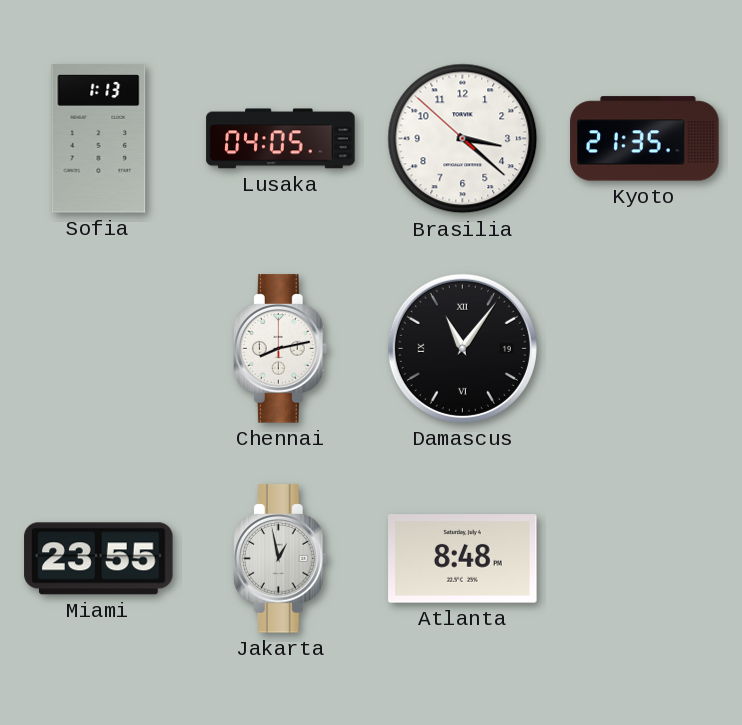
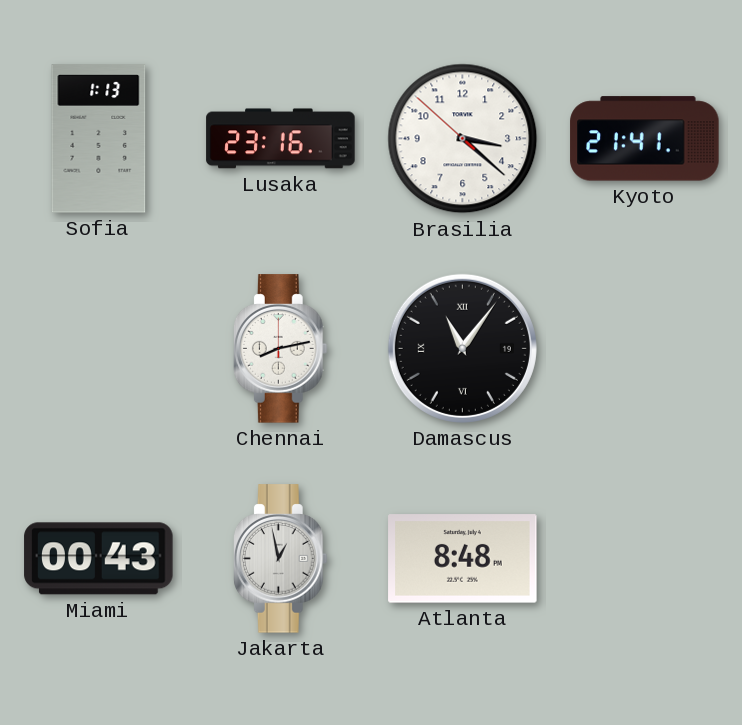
Lusaka: 04:05 -> 23:16 (281, 139)
Kyoto: 21:35 -> 21:41 (645, 139)
Miami: 23:55 -> 00:43 (99, 559)
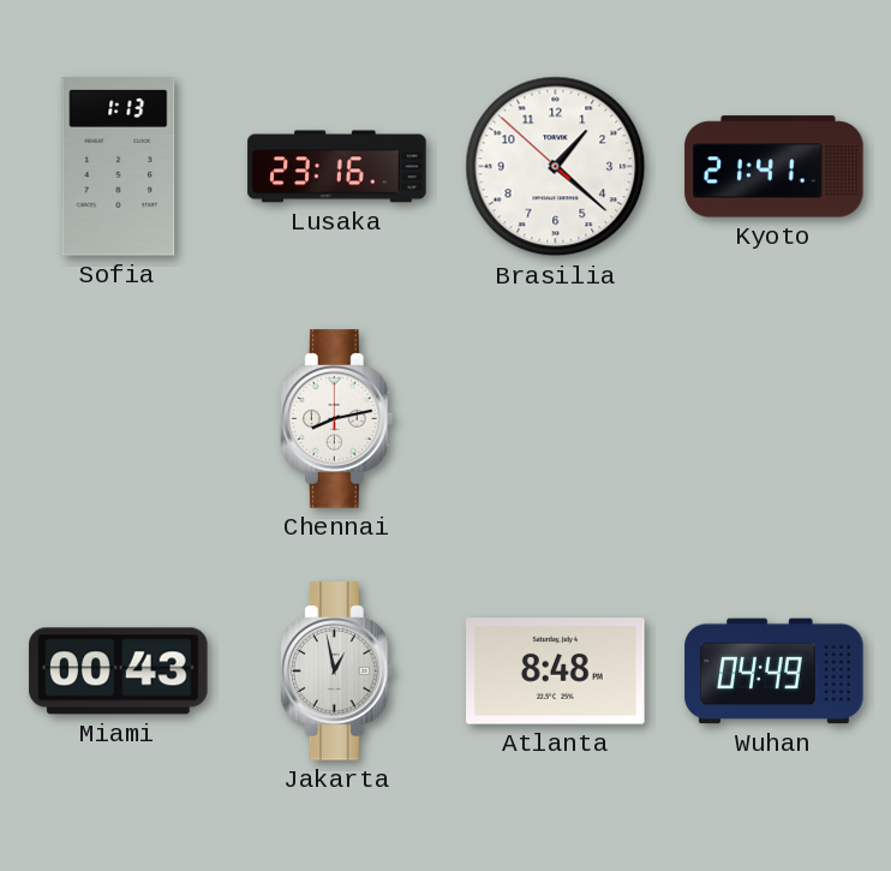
Brasilia: 3:21 -> 1:21 (556, 167)
Damascus: 11:06 -> none (462, 348)
Wuhan: none -> 04:49 (775, 672)
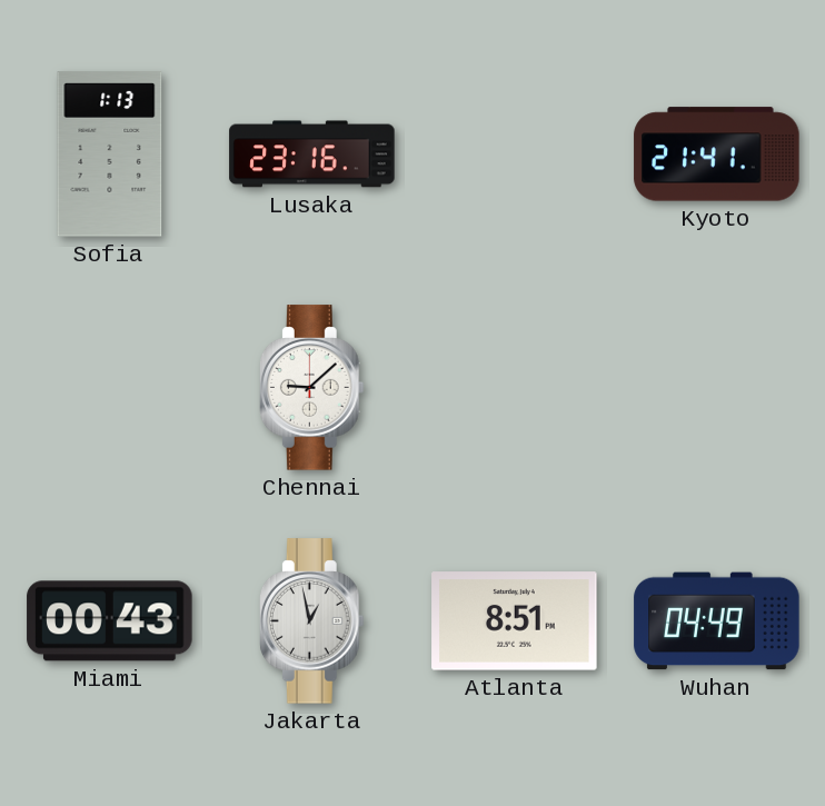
Brasilia: 1:21 -> none (556, 167)
Chennai: 8:13 -> 9:08 (311, 388)
Atlanta: 8:48 -> 8:51 (515, 621)
